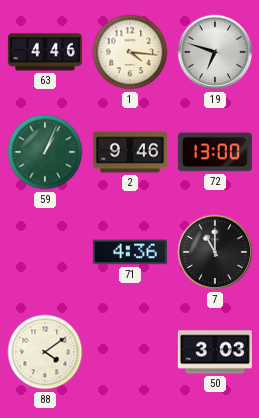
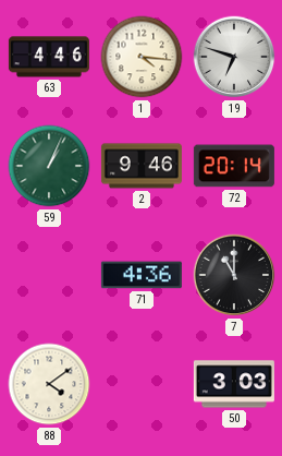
72: 13:00 -> 20:14 (234, 166)
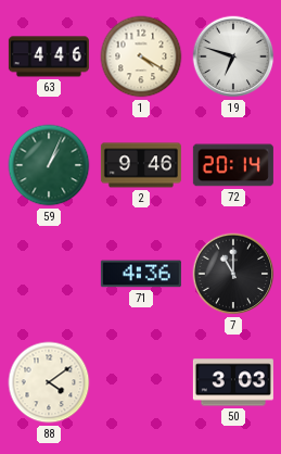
1: 4:16 -> 4:20 (141, 56)
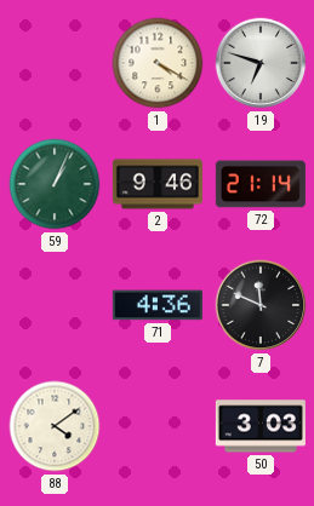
63: 4:46 -> none (49, 56)
72: 20:14 -> 21:14 (261, 184)
7: 11:00 -> 11:49 (261, 305)
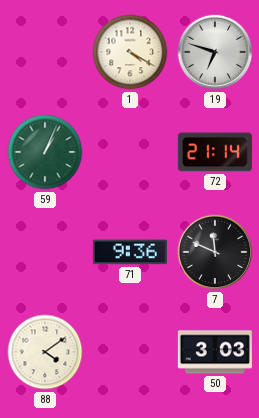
2: 9:46 -> none (158, 184)
71: 4:36 -> 9:36 (130, 252)
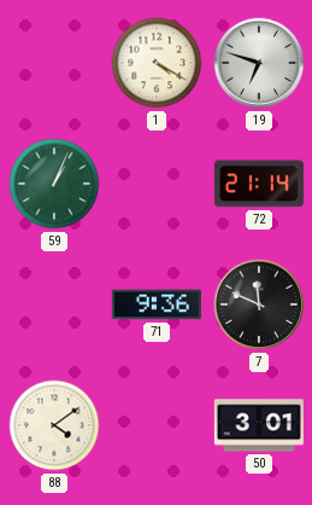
50: 3:03 -> 3:01 (259, 425)
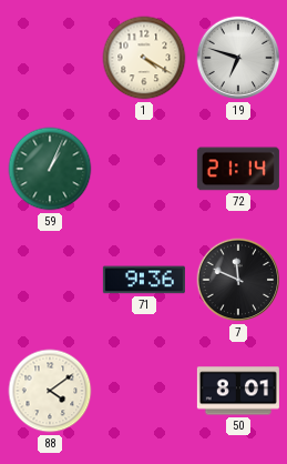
50: 3:01 -> 8:01 (238, 391)
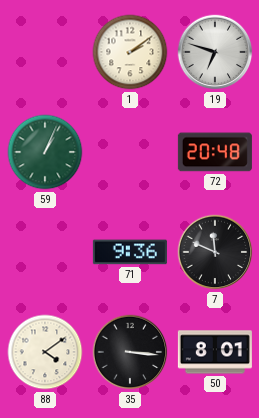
1: 4:20 -> 2:09 (130, 52)
72: 21:14 -> 20:48 (215, 152)
35: none -> 3:16 (130, 352)
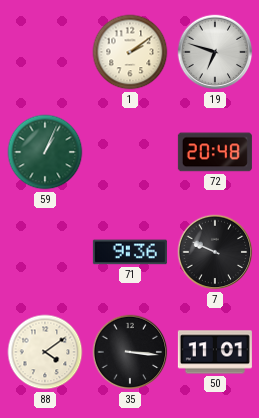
7: 11:49 -> 9:49 (215, 252)
50: 8:01 -> 11:01 (215, 352)
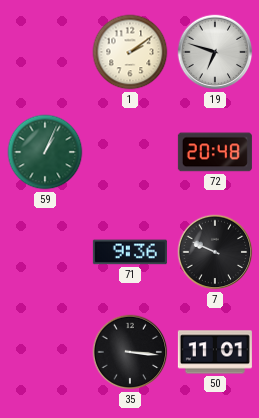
88: 4:09 -> none (45, 352)
